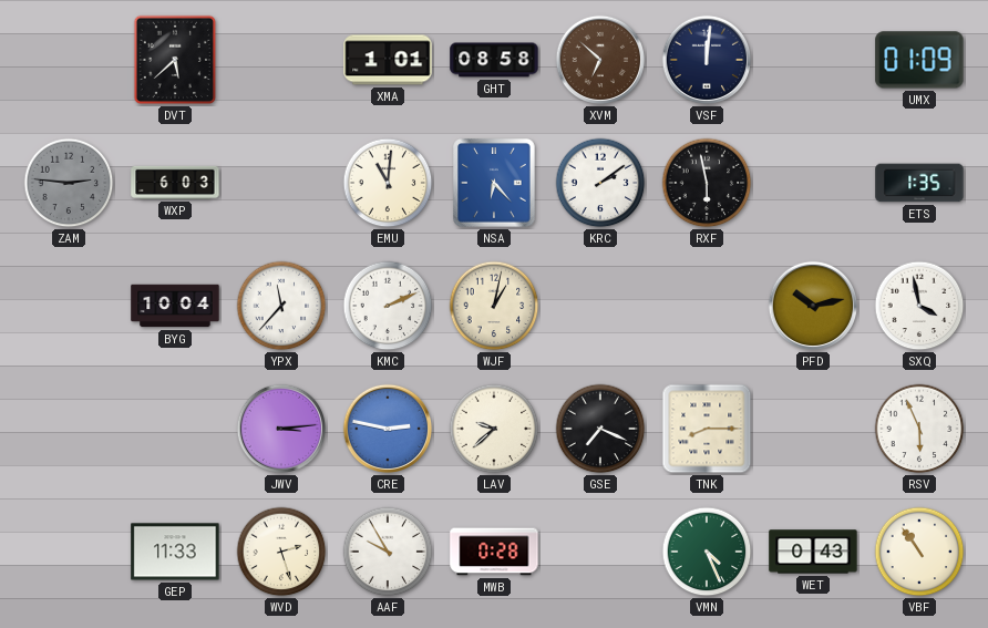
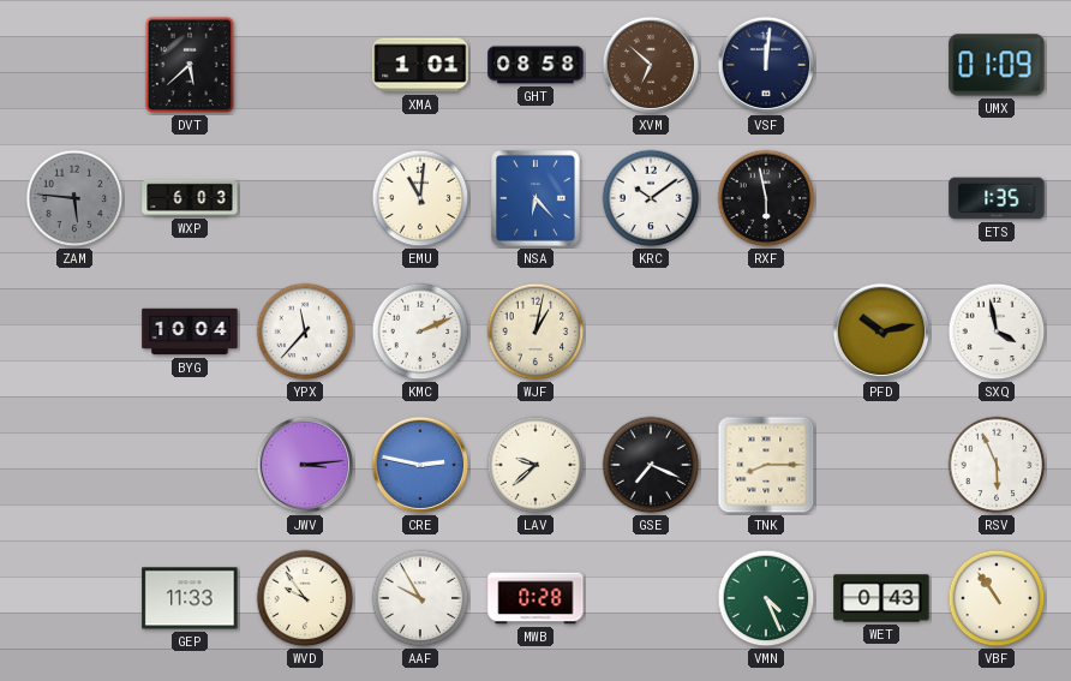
ZAM: 2:46 -> 5:46 (74, 198)
KRC: 2:09 -> 10:09 (651, 198)
WVD: 2:27 -> 9:54 (305, 598)
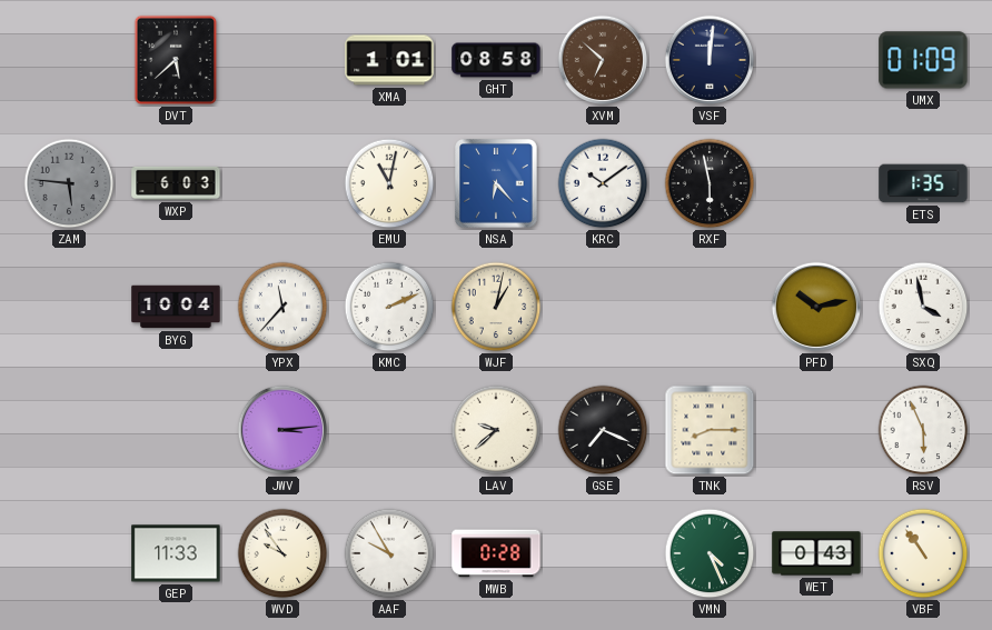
EMU: 11:01 -> 11:02 (389, 183)
CRE: 2:47 -> none (420, 465)
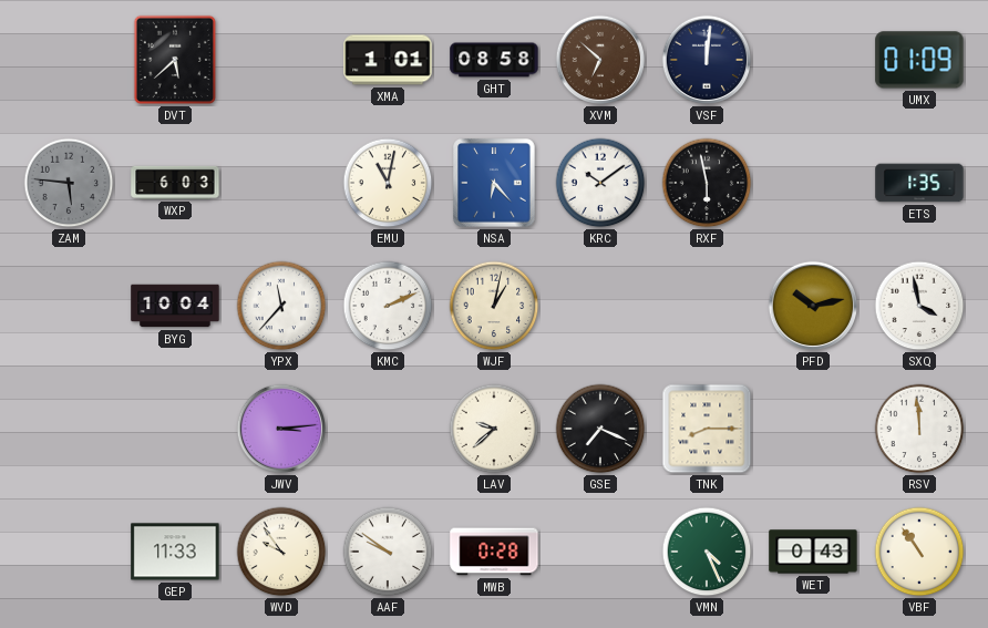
RSV: 5:56 -> 11:59 (919, 429)
AAF: 9:55 -> 9:51 (388, 552)
